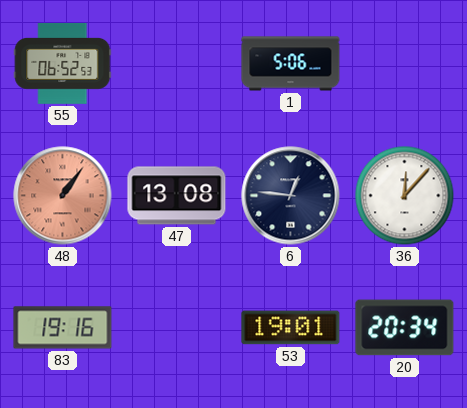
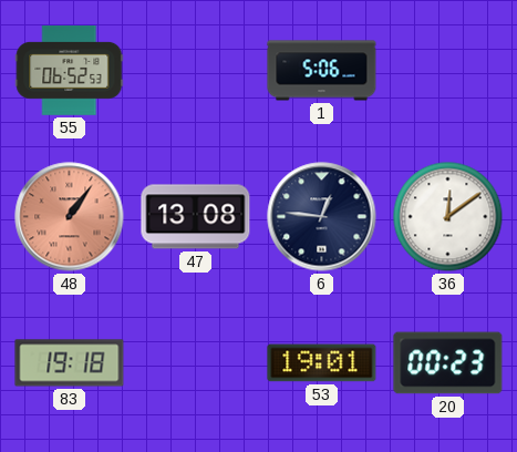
36: 12:07 -> 12:09 (448, 217)
83: 19:16 -> 19:18 (70, 363)
20: 20:34 -> 00:23 (448, 363)
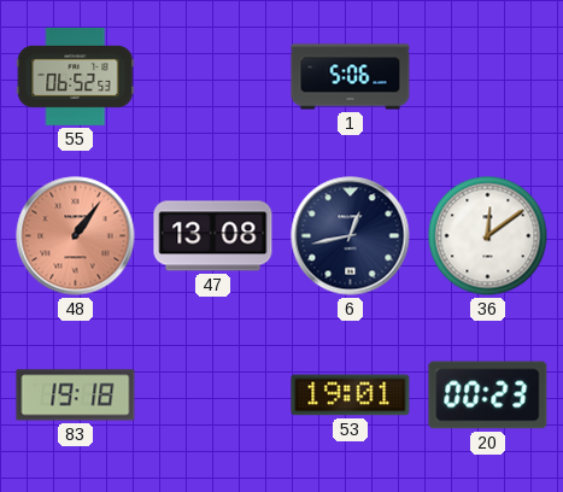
6: 12:46 -> 12:43 (351, 236)
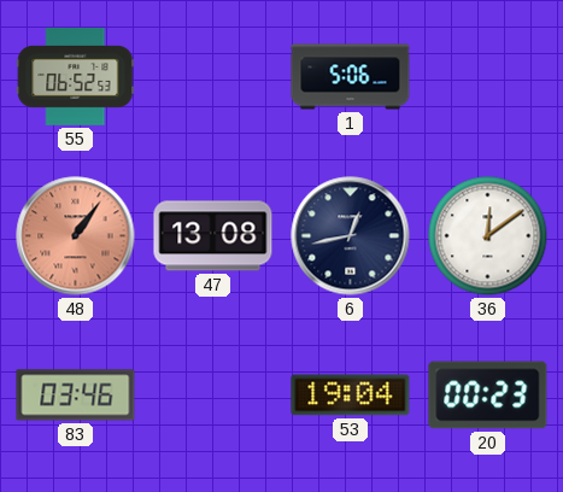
83: 19:18 -> 03:46 (76, 396)
53: 19:01 -> 19:04 (351, 396)
